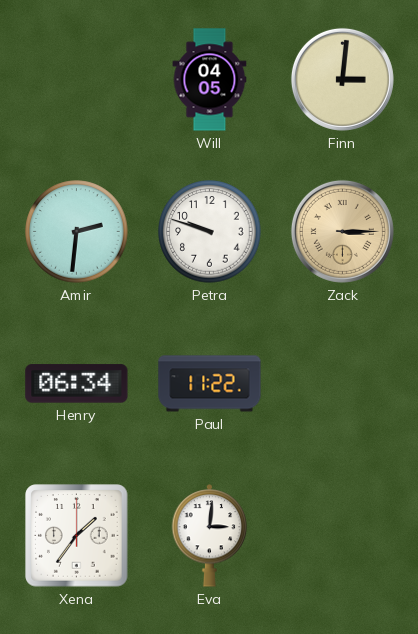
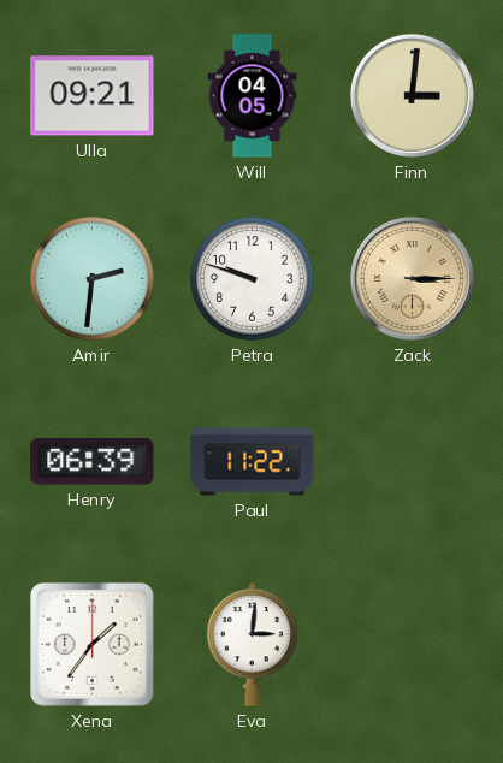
Ulla: none -> 09:21 (93, 96)
Henry: 06:34 -> 06:39 (93, 462)
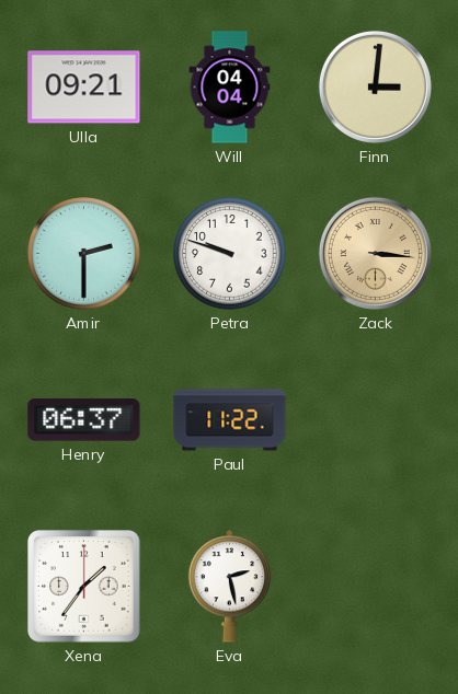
Will: 04:05 -> 04:04 (230, 88)
Amir: 2:31 -> 2:30 (84, 254)
Zack: 3:15 -> 3:16 (375, 253)
Henry: 06:39 -> 06:37 (84, 420)
Eva: 3:01 -> 2:28 (230, 587)
